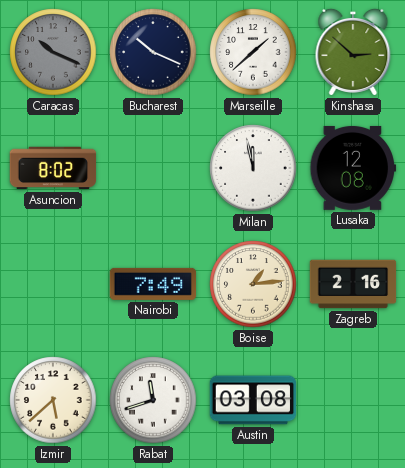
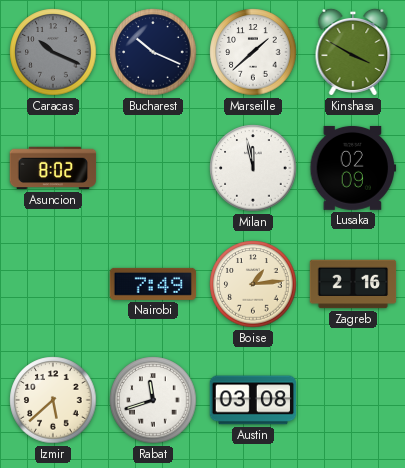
Kinshasa: 2:52 -> 3:50 (353, 52)
Lusaka: 12:08 -> 02:09 (353, 168)
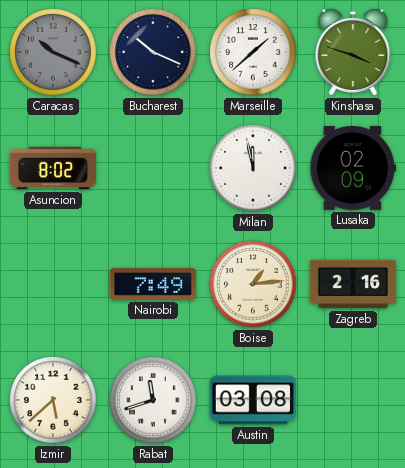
Kinshasa: 3:50 -> 3:48 (353, 52)
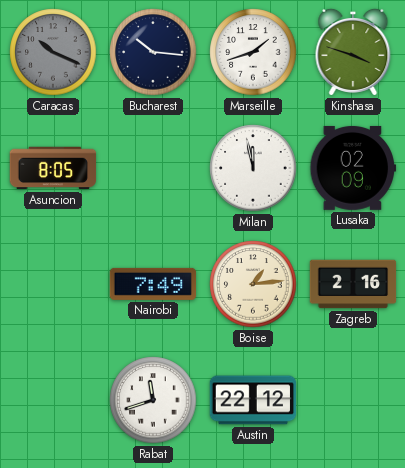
Bucharest: 10:19 -> 10:16 (153, 52)
Marseille: 1:38 -> 1:42 (253, 52)
Asuncion: 8:02 -> 8:05 (53, 168)
Izmir: 5:38 -> none (53, 400)
Austin: 03:08 -> 22:12 (253, 400)
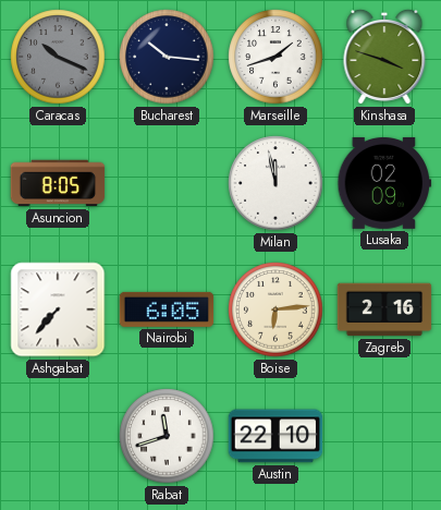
Ashgabat: none -> 7:37 (58, 309)
Nairobi: 7:49 -> 6:05 (167, 309)
Boise: 1:14 -> 6:14 (275, 309)
Austin: 22:12 -> 22:10 (275, 436)
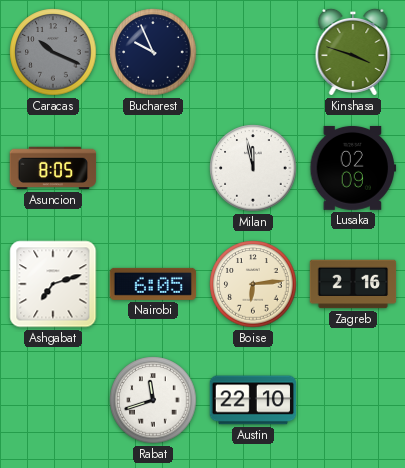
Bucharest: 10:16 -> 9:56 (153, 52)
Marseille: 1:42 -> none (275, 57)
Ashgabat: 7:37 -> 7:12 (53, 284)
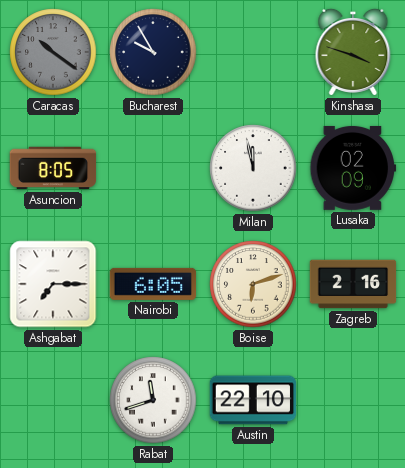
Caracas: 10:19 -> 10:21 (53, 52)
Bucharest: 9:56 -> 9:55 (153, 52)
Ashgabat: 7:12 -> 7:15 (53, 284)
Boise: 6:14 -> 6:12 (253, 284)
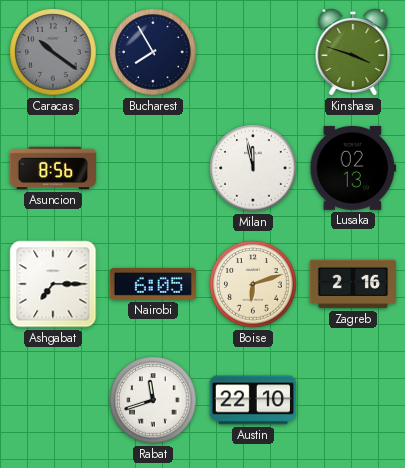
Bucharest: 9:55 -> 7:55 (153, 52)
Asuncion: 8:05 -> 8:56 (53, 168)
Lusaka: 02:09 -> 02:13 (353, 168)
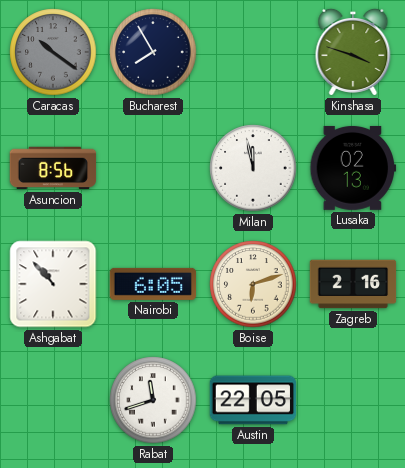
Ashgabat: 7:15 -> 10:53 (53, 284)
Austin: 22:10 -> 22:05 (253, 400)
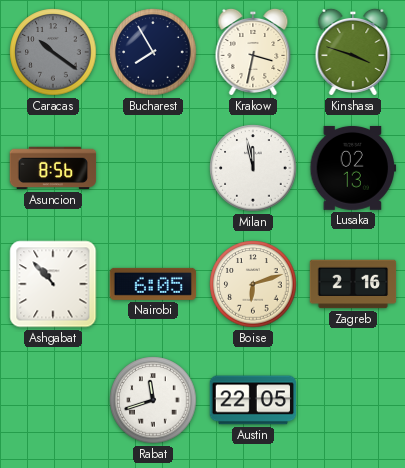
Krakow: none -> 3:32 (253, 52)
